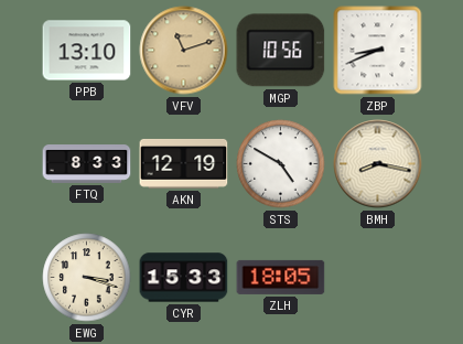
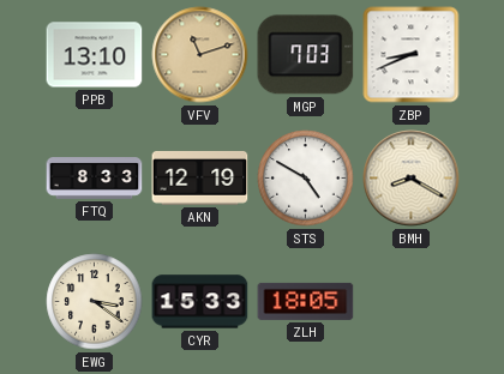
MGP: 10:56 -> 7:03 (306, 55)
BMH: 8:17 -> 8:20 (412, 179)
EWG: 3:18 -> 3:21 (95, 302)
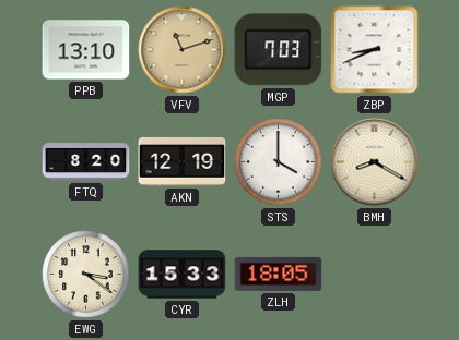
FTQ: 8:33 -> 8:20 (86, 162)
STS: 4:50 -> 4:00 (279, 162)
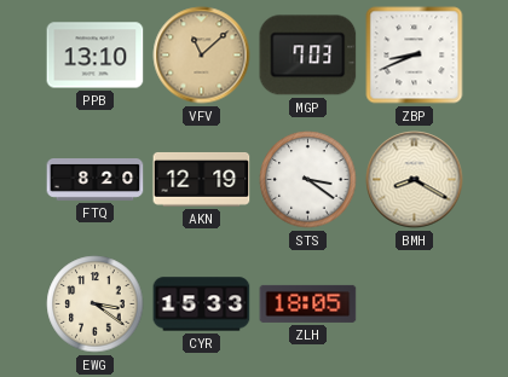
VFV: 11:12 -> 11:08 (202, 56)
STS: 4:00 -> 3:21 (308, 180)
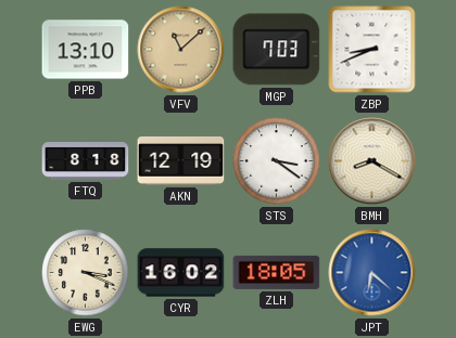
FTQ: 8:20 -> 8:18 (86, 161)
EWG: 3:21 -> 3:19 (86, 273)
CYR: 15:33 -> 16:02 (181, 273)
JPT: none -> 6:22 (372, 273)
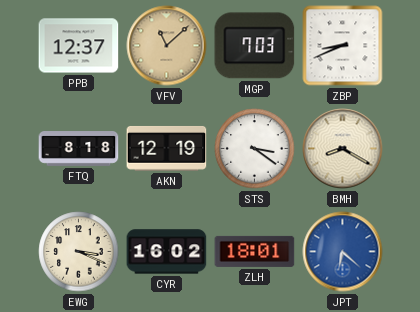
PPB: 13:10 -> 12:37 (79, 46)
ZLH: 18:05 -> 18:01 (255, 251)
